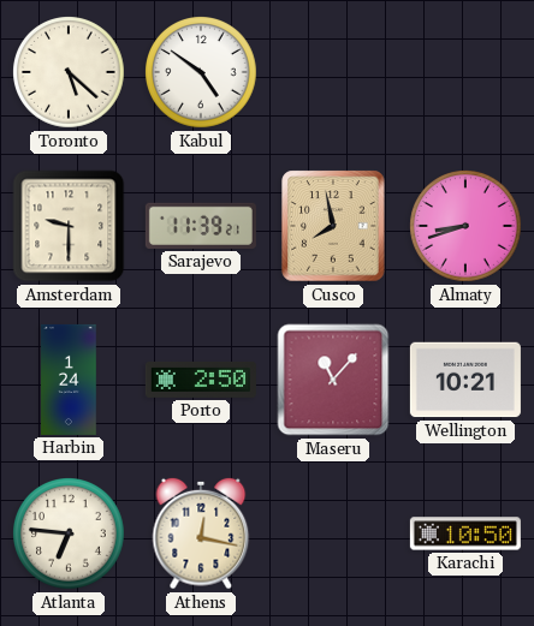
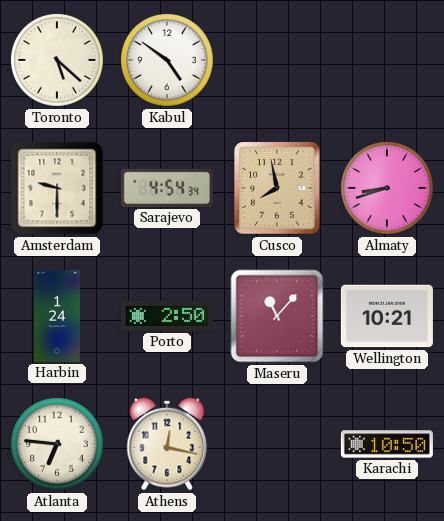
Sarajevo: 11:39 -> 4:54 (167, 188)
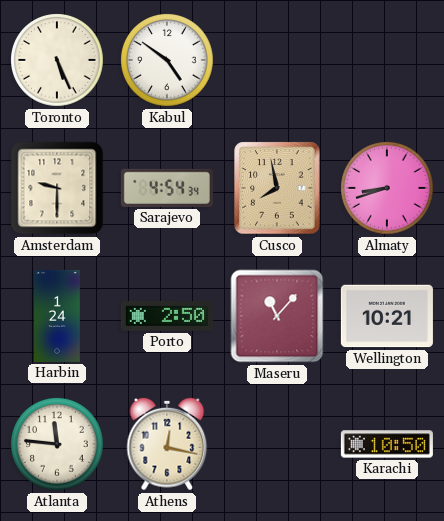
Toronto: 5:22 -> 5:26 (58, 61)
Atlanta: 6:46 -> 11:46 (58, 445)
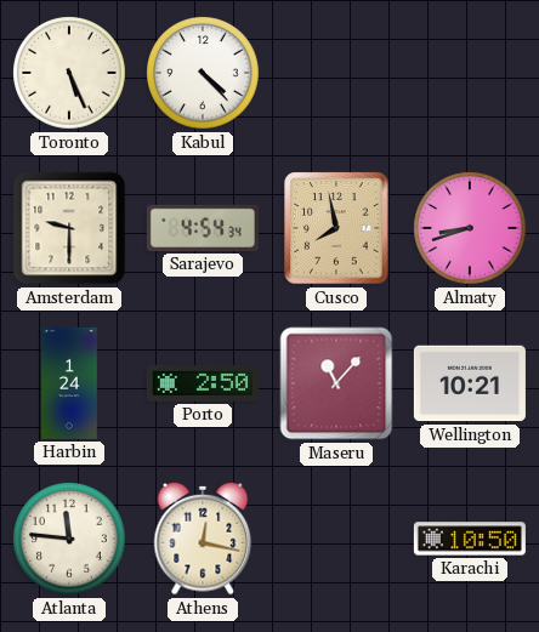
Kabul: 4:51 -> 4:23 (204, 74)
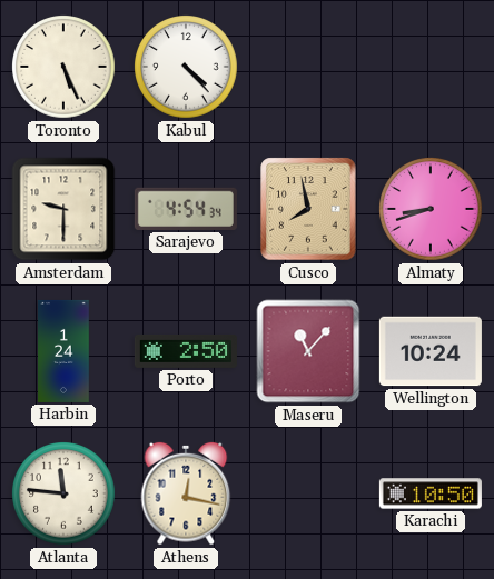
Wellington: 10:21 -> 10:24 (431, 351)
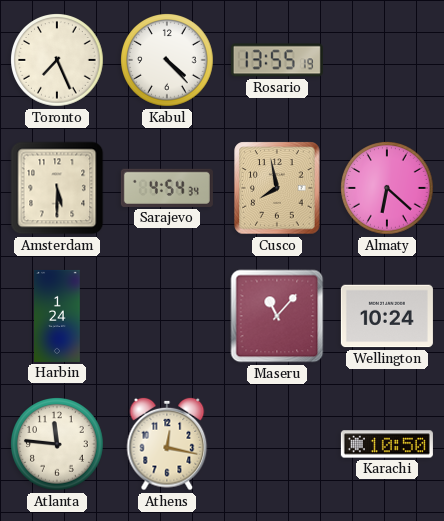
Toronto: 5:26 -> 7:26 (58, 61)
Rosario: none -> 13:55 (277, 60)
Amsterdam: 9:30 -> 5:30 (57, 188)
Almaty: 8:42 -> 6:22 (388, 189)
Porto: 2:50 -> none (186, 351)
